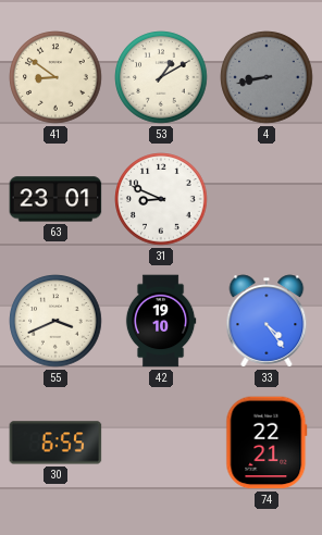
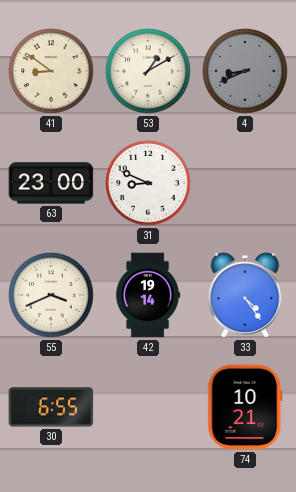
4: 8:43 -> 8:41 (245, 71)
63: 23:01 -> 23:00 (51, 183)
42: 19:10 -> 19:14 (148, 295)
74: 22:21 -> 10:21 (245, 407)
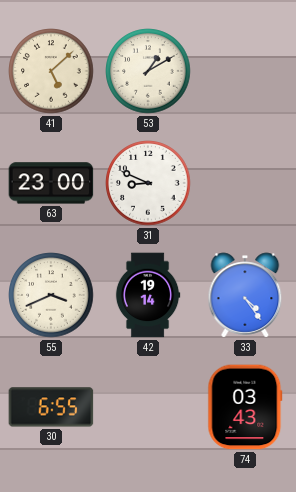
41: 8:51 -> 5:08 (51, 71)
4: 8:41 -> none (245, 71)
74: 10:21 -> 03:43 (245, 407)
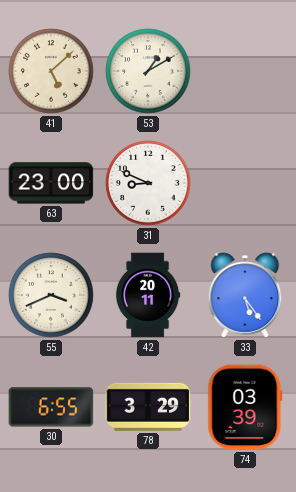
42: 19:14 -> 20:11 (148, 295)
33: 4:24 -> 5:24 (245, 295)
78: none -> 3:29 (148, 407)
74: 03:43 -> 03:39 (245, 407)
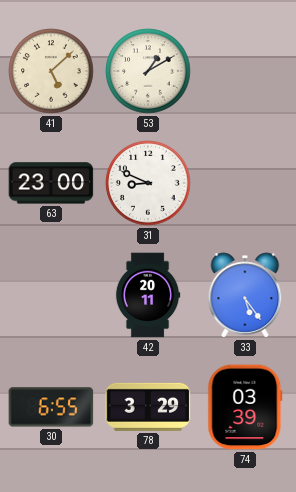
55: 3:41 -> none (51, 295)
